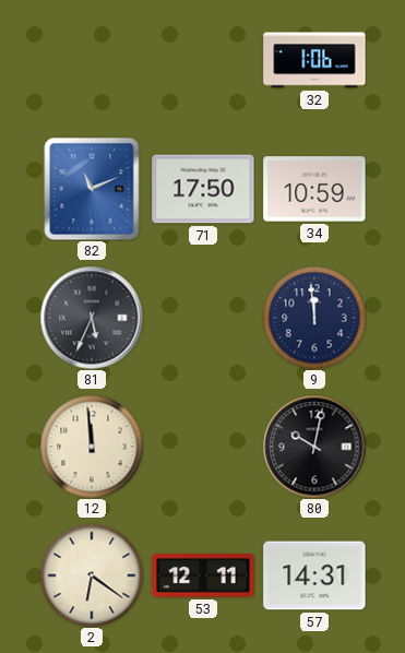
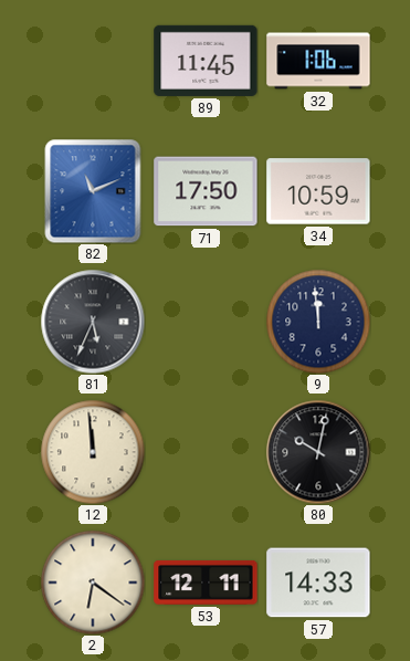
89: none -> 11:45 (206, 61)
57: 14:31 -> 14:33 (318, 583)
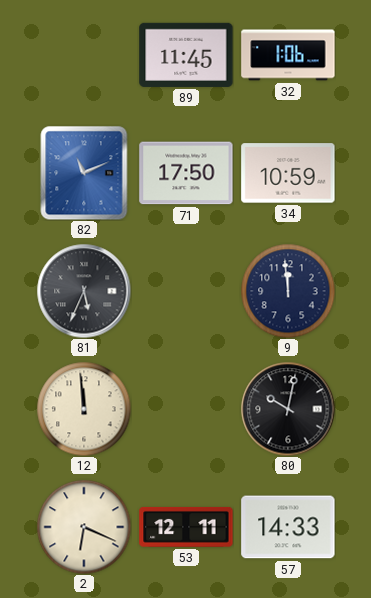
2: 6:21 -> 6:19 (84, 527)
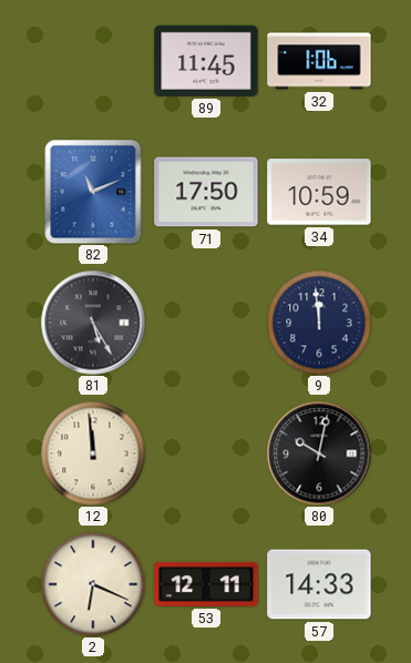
81: 5:34 -> 5:25 (93, 323)
